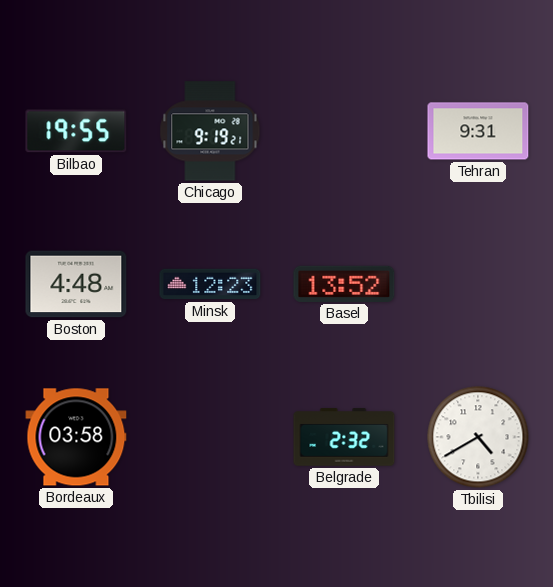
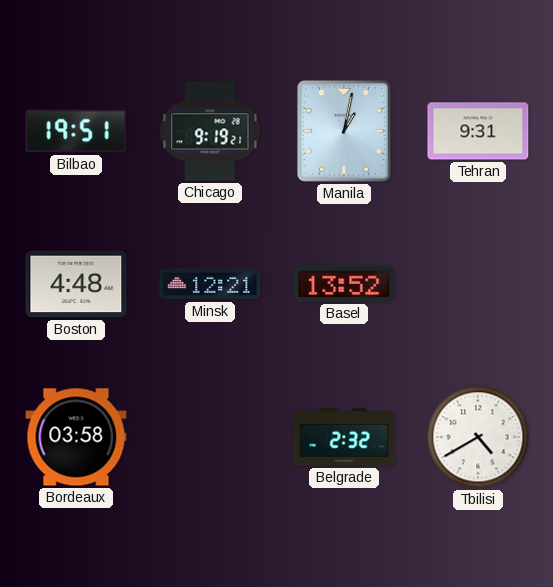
Bilbao: 19:55 -> 19:51 (76, 131)
Manila: none -> 1:02 (344, 131)
Minsk: 12:23 -> 12:21 (210, 284)
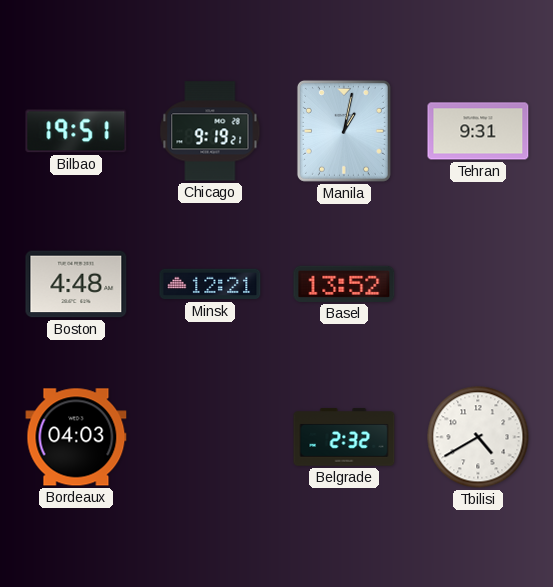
Bordeaux: 03:58 -> 04:03 (76, 437)
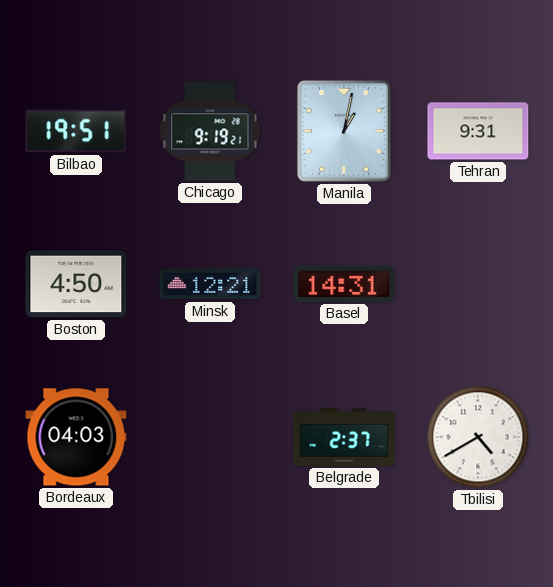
Boston: 4:48 -> 4:50 (76, 284)
Basel: 13:52 -> 14:31 (344, 284)
Belgrade: 2:32 -> 2:37 (344, 437)
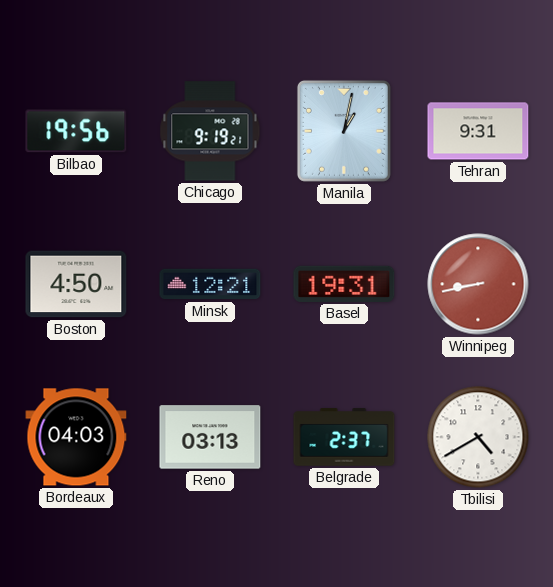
Bilbao: 19:51 -> 19:56 (76, 131)
Basel: 14:31 -> 19:31 (344, 284)
Winnipeg: none -> 8:43 (478, 284)
Reno: none -> 03:13 (210, 437)
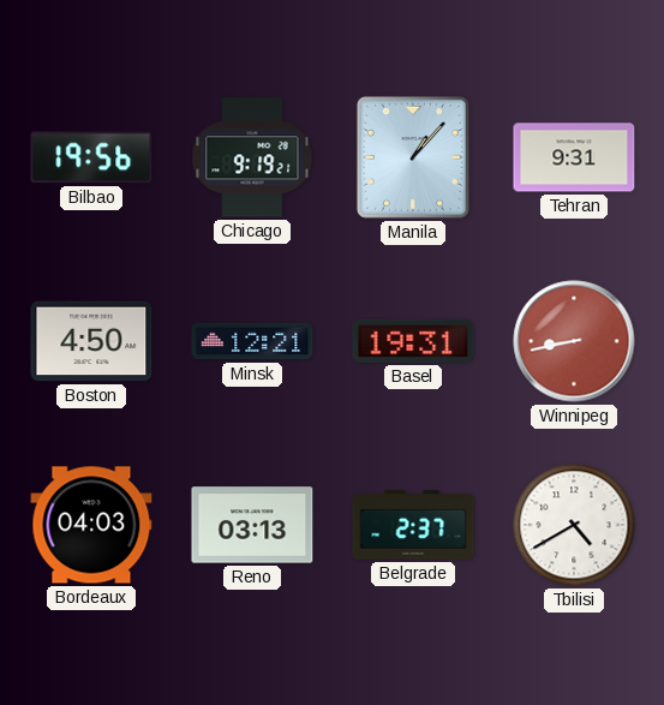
Manila: 1:02 -> 1:07 (413, 157)
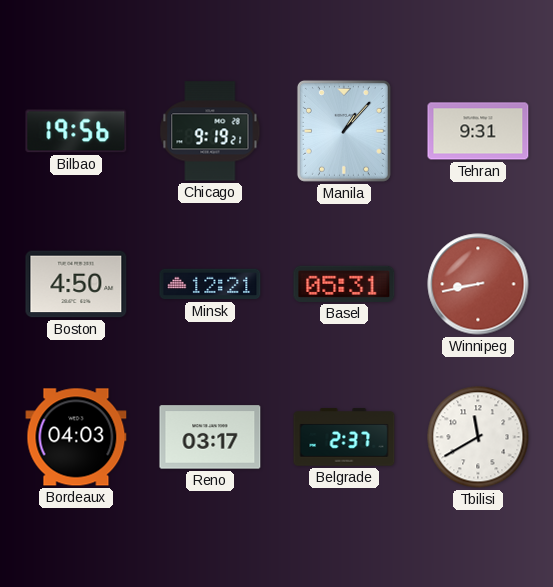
Basel: 19:31 -> 05:31 (344, 284)
Reno: 03:13 -> 03:17 (210, 437)
Tbilisi: 4:40 -> 11:40 (478, 437)
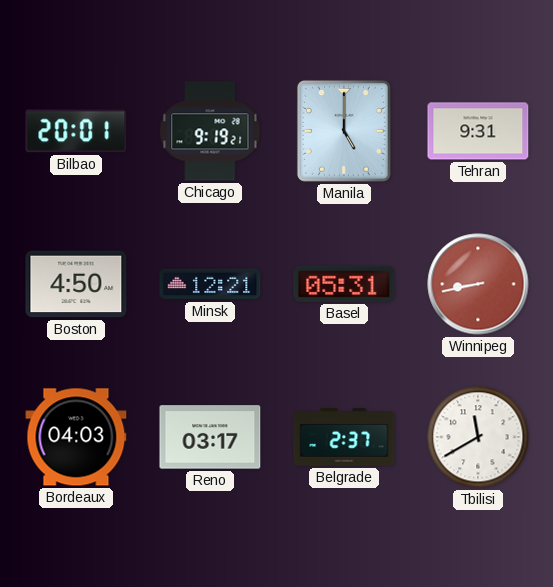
Bilbao: 19:56 -> 20:01 (76, 131)
Manila: 1:07 -> 5:00 (344, 131)
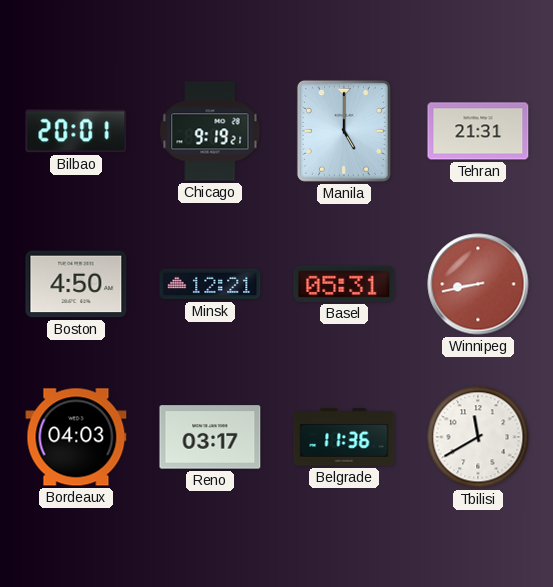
Tehran: 9:31 -> 21:31 (478, 131)
Belgrade: 2:37 -> 11:36 (344, 437)
